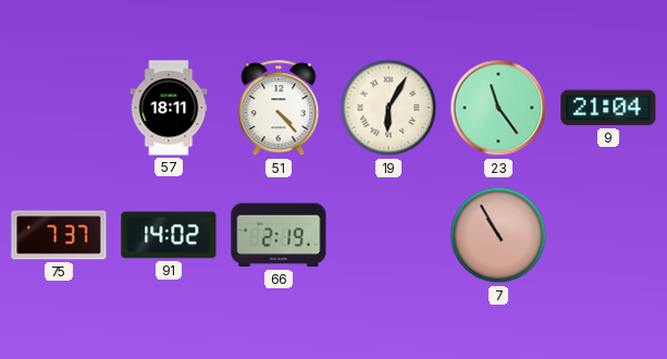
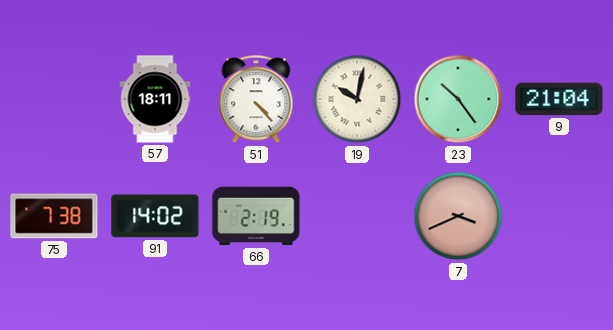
19: 6:05 -> 10:02 (357, 99)
23: 11:24 -> 10:24 (458, 99)
75: 7:37 -> 7:38 (54, 216)
7: 10:55 -> 3:41 (458, 216)
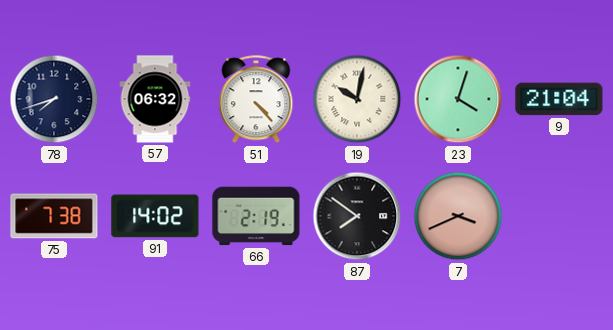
78: none -> 7:42 (54, 99)
57: 18:11 -> 06:32 (155, 99)
23: 10:24 -> 4:03 (458, 99)
87: none -> 7:51 (357, 216)
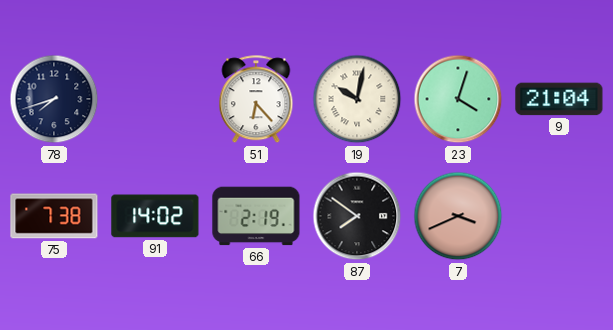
57: 06:32 -> none (155, 99)
51: 4:23 -> 6:23 (256, 100)
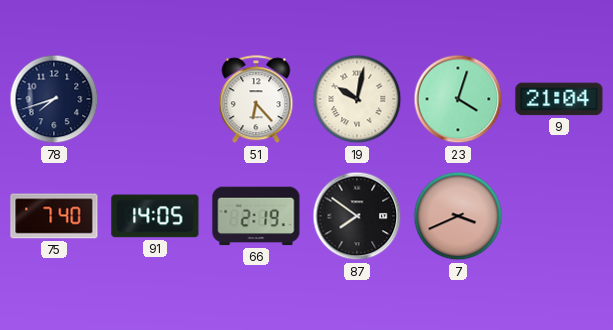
75: 7:38 -> 7:40 (54, 216)
91: 14:02 -> 14:05 (155, 216)
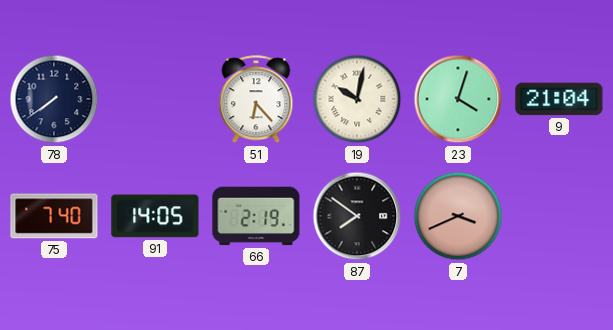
78: 7:42 -> 7:39 (54, 99)
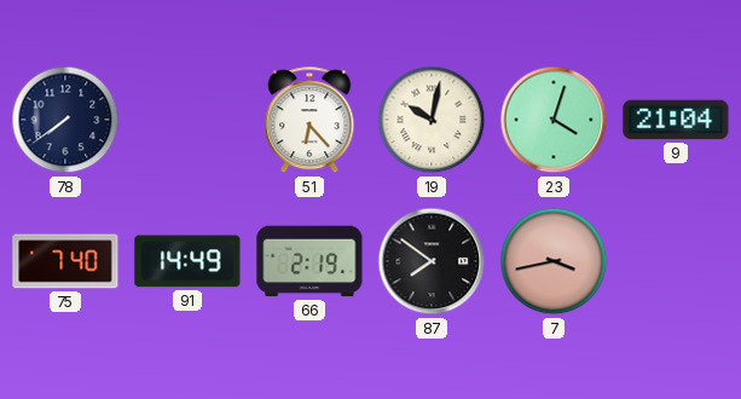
91: 14:05 -> 14:49 (187, 261)
7: 3:41 -> 3:43 (554, 261)
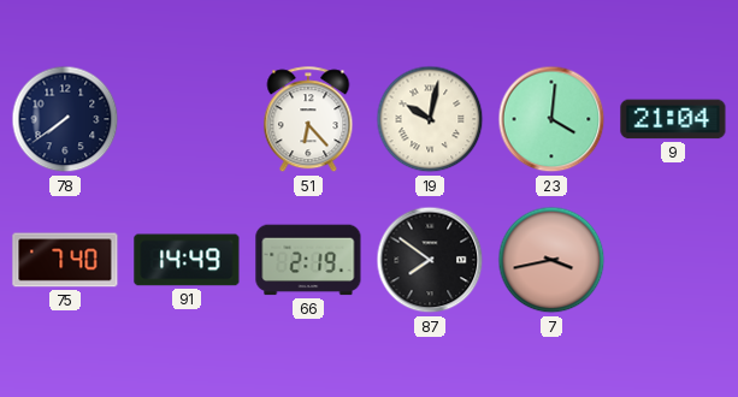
23: 4:03 -> 4:01 (551, 119)
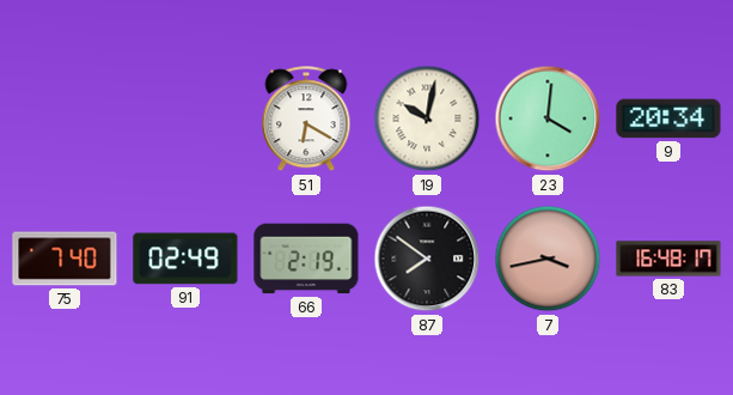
78: 7:39 -> none (65, 119)
51: 6:23 -> 6:20 (306, 120)
9: 21:04 -> 20:34 (668, 118)
91: 14:49 -> 02:49 (185, 259)
83: none -> 16:48 (668, 259)
